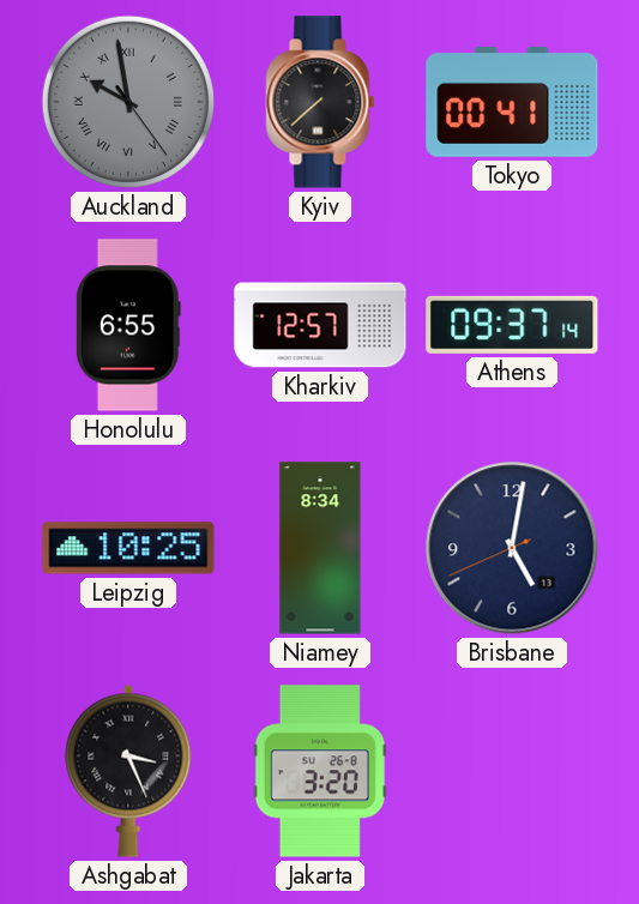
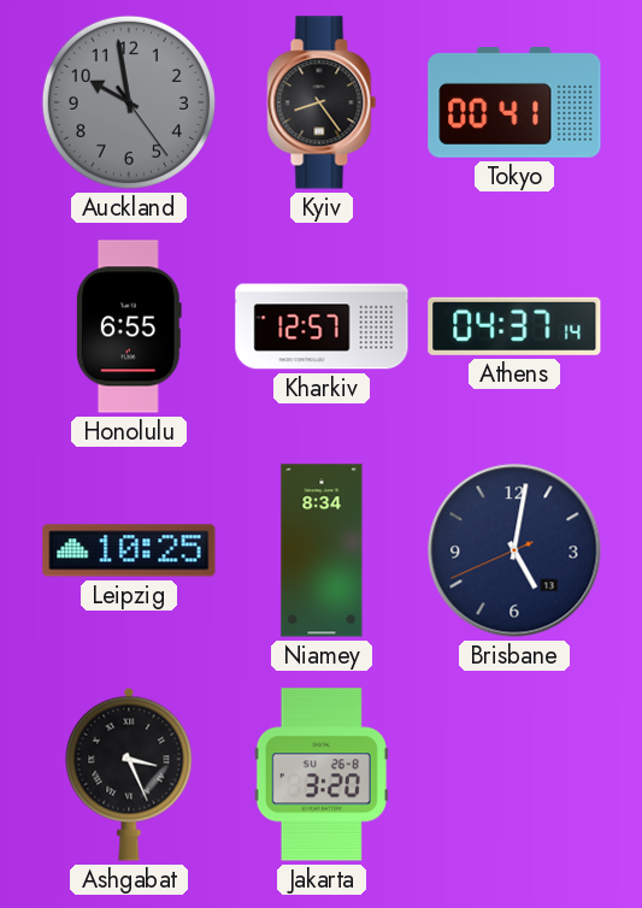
Auckland numerals: Roman -> Arabic (129, 102)
Kyiv: 7:38 -> 8:24 (322, 102)
Athens: 09:37 -> 04:37 (514, 326)
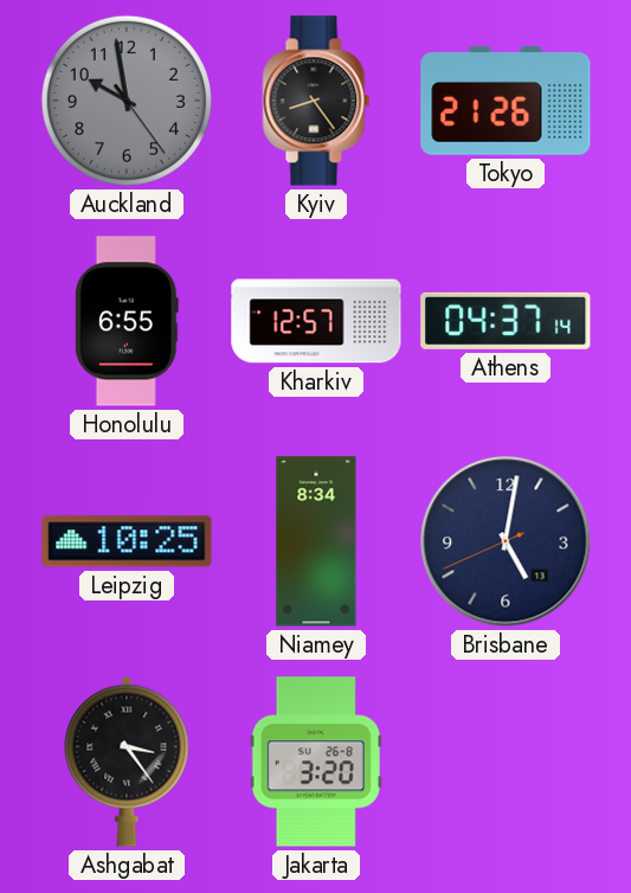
Tokyo: 00:41 -> 21:26 (506, 102)
Ashgabat: 3:26 -> 3:24 (127, 762)
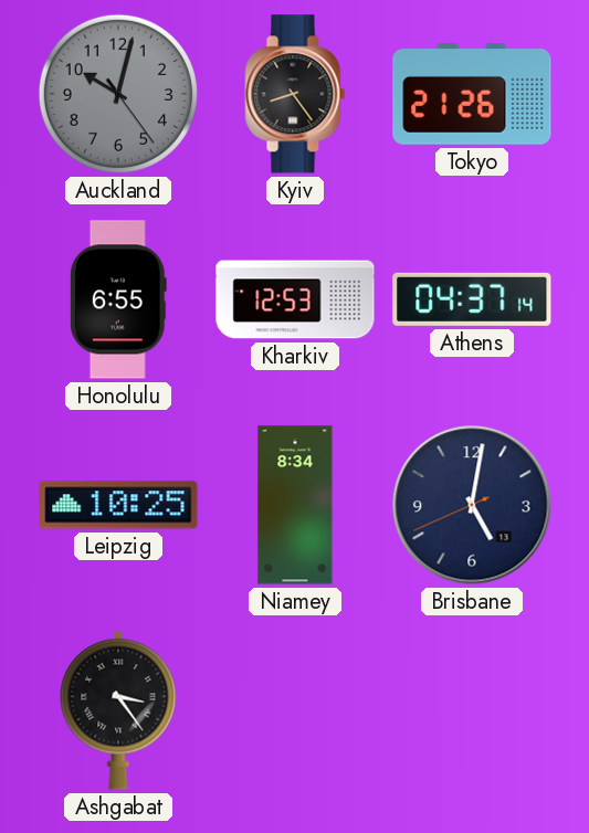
Auckland: 9:58 -> 10:02 (118, 94)
Kharkiv: 12:57 -> 12:53 (295, 299)
Jakarta: 3:20 -> none (316, 762)
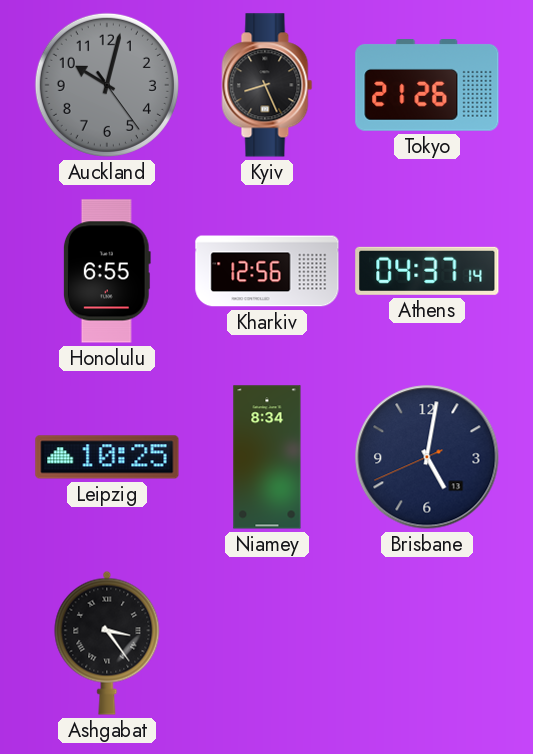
Kyiv: 8:24 -> 8:26 (267, 85)
Kharkiv: 12:53 -> 12:56 (267, 271)
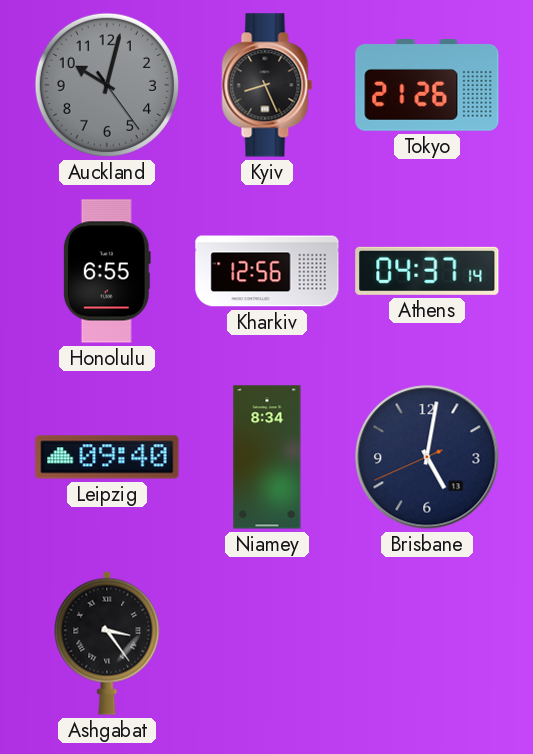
Leipzig: 10:25 -> 09:40 (107, 457)
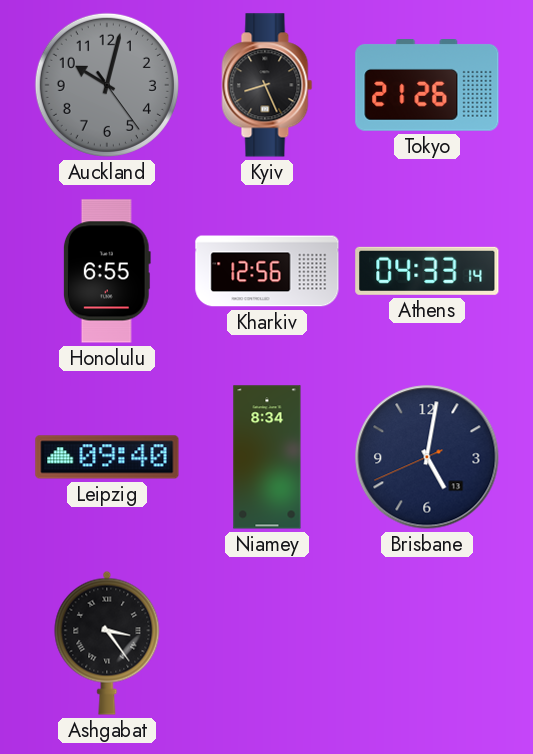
Athens: 04:37 -> 04:33 (427, 271)
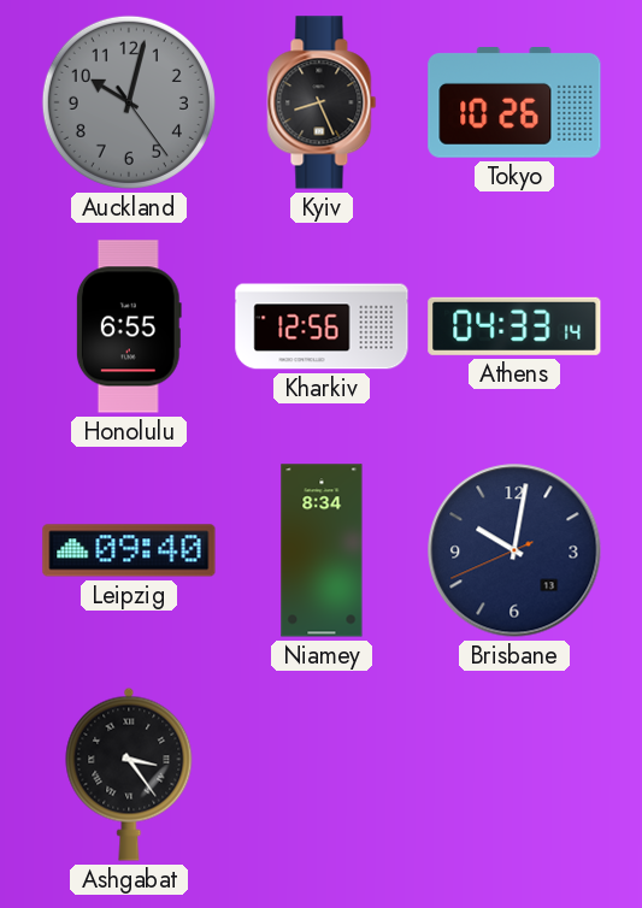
Tokyo: 21:26 -> 10:26 (514, 104)
Brisbane: 5:01 -> 10:01 (514, 550)
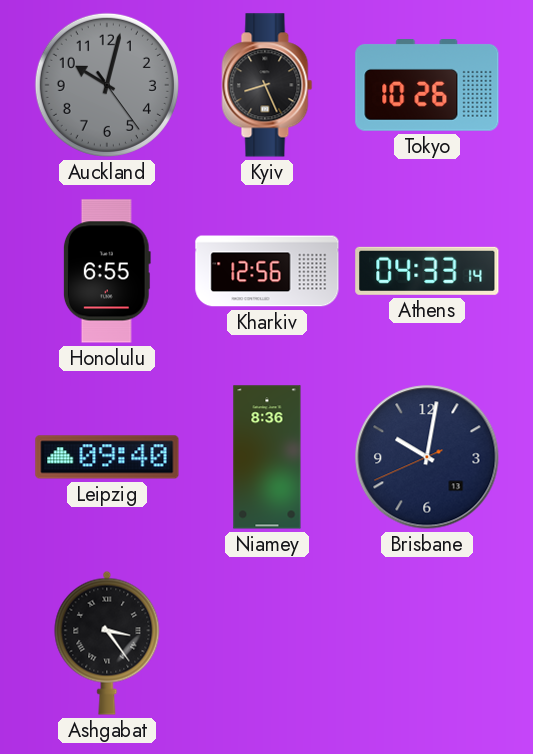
Niamey: 8:34 -> 8:36 (267, 457)
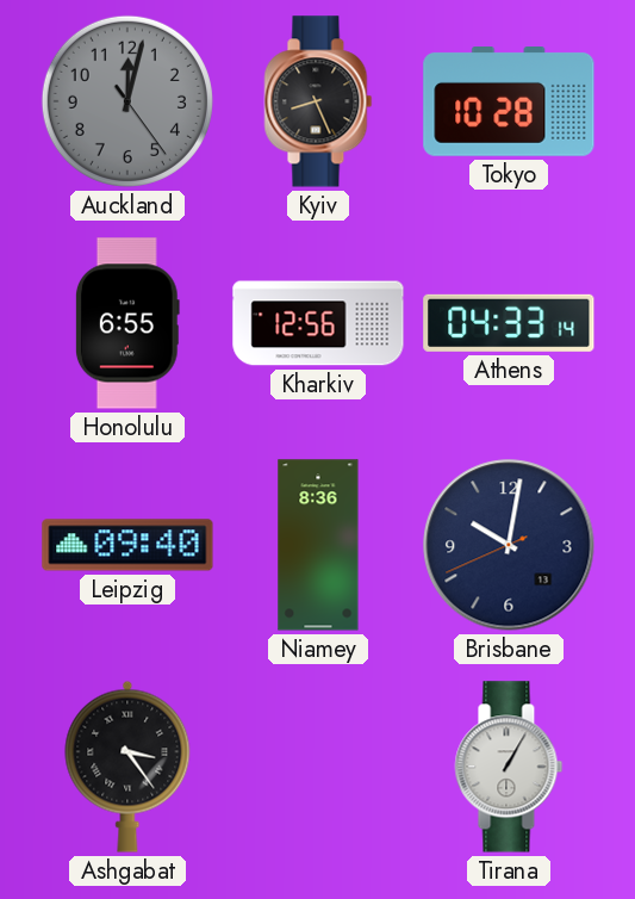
Auckland: 10:02 -> 12:02 (127, 101)
Tokyo: 10:26 -> 10:28 (509, 103)
Tirana: none -> 1:05 (509, 767)
